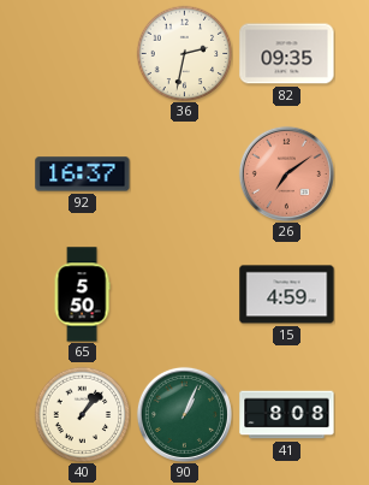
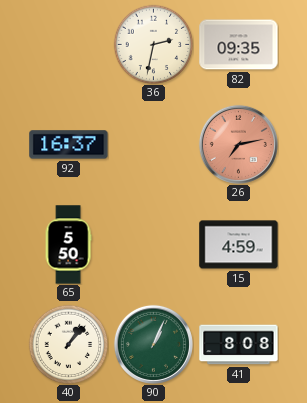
26: 7:09 -> 7:13 (238, 144)
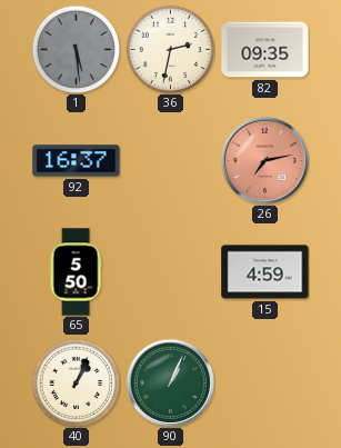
1: none -> 5:29 (76, 49)
40: 1:07 -> 1:04 (76, 382)
41: 8:08 -> none (239, 345)
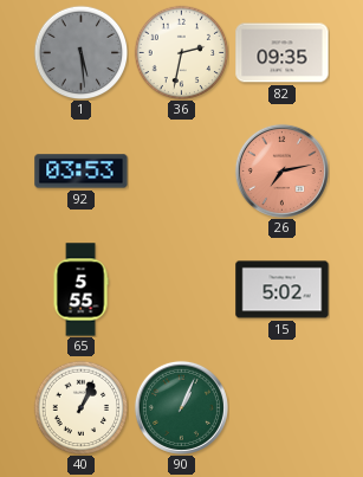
92: 16:37 -> 03:53 (82, 172)
65: 5:50 -> 5:55 (80, 290)
15: 4:59 -> 5:02 (283, 290)
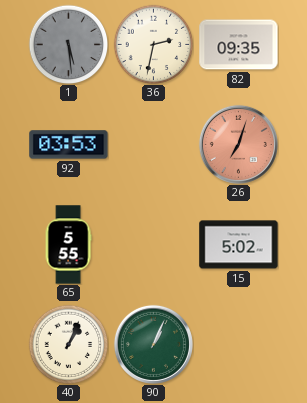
26: 7:13 -> 7:03 (238, 144)
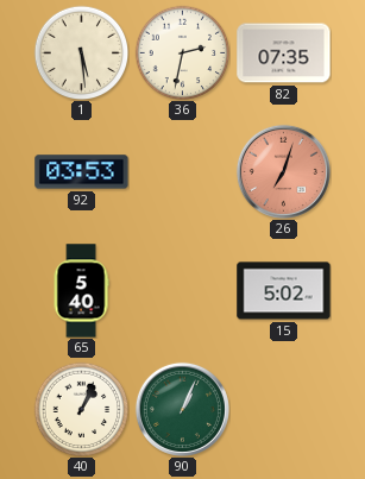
1 dial: grey -> cream (81, 52)
82: 09:35 -> 07:35 (284, 53)
65: 5:55 -> 5:40 (81, 291)
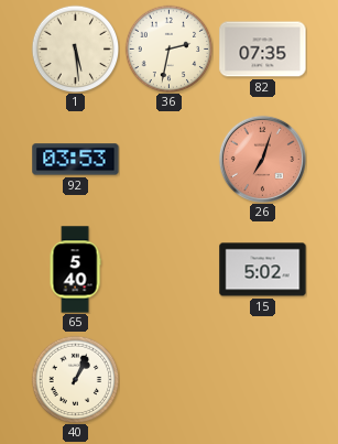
90: 1:04 -> none (182, 409)
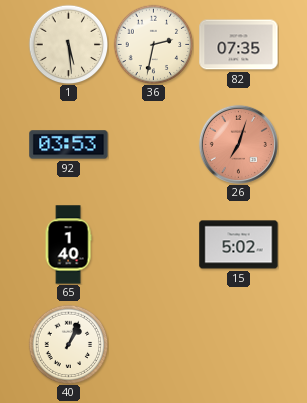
65: 5:40 -> 1:40 (68, 245)
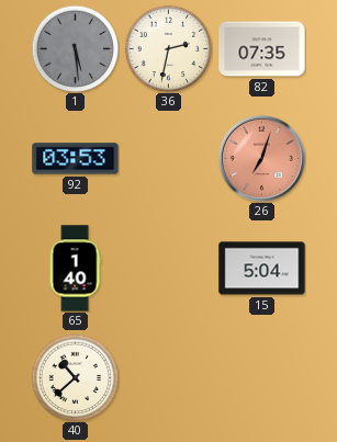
1 dial: cream -> grey (75, 48)
15: 5:02 -> 5:04 (262, 269)
40: 1:04 -> 10:38 (75, 377)
